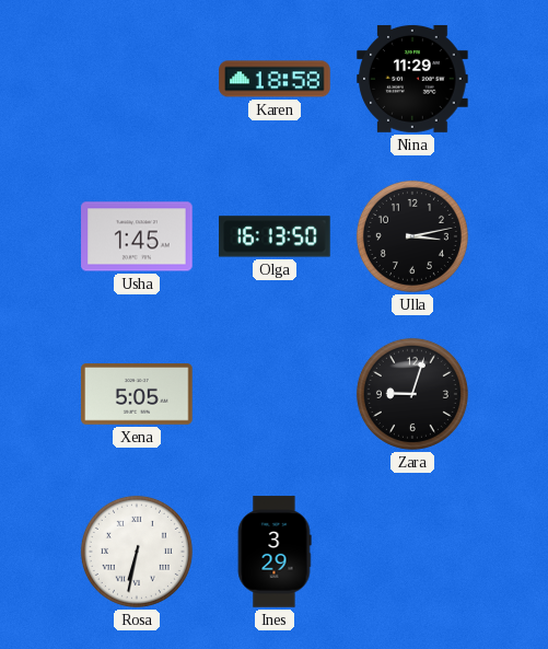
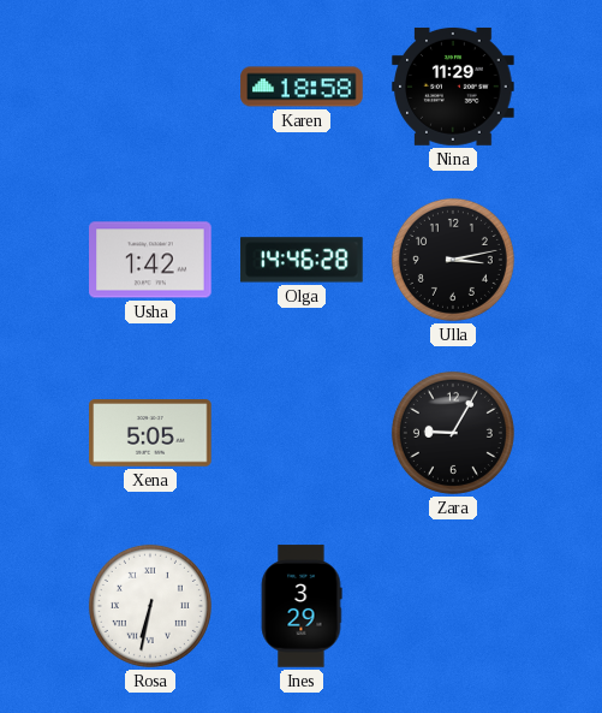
Usha: 1:45 -> 1:42 (150, 260)
Olga: 16:13 -> 14:46 (302, 260)
Zara: 9:03 -> 9:05 (453, 433)
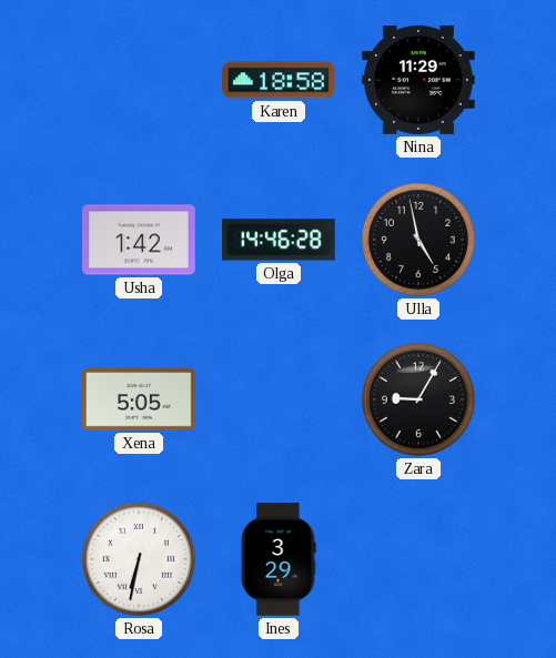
Ulla: 3:13 -> 4:58 (418, 240)
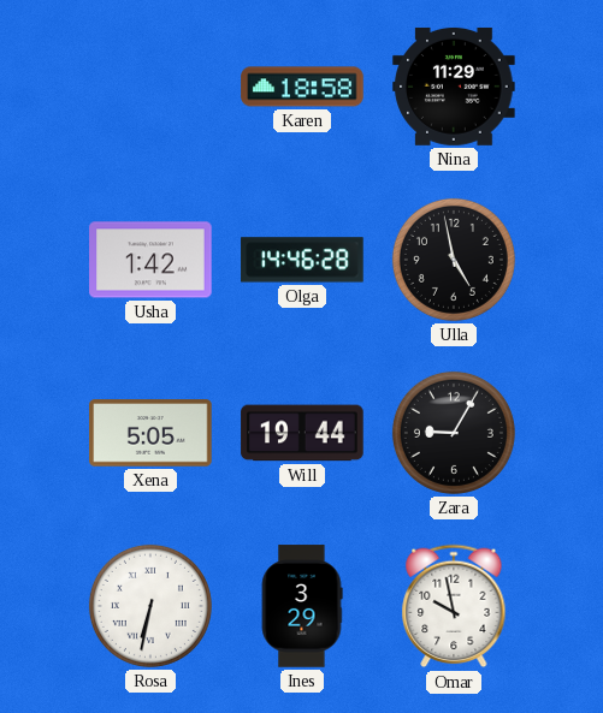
Will: none -> 19:44 (302, 433)
Omar: none -> 9:58 (454, 606)
